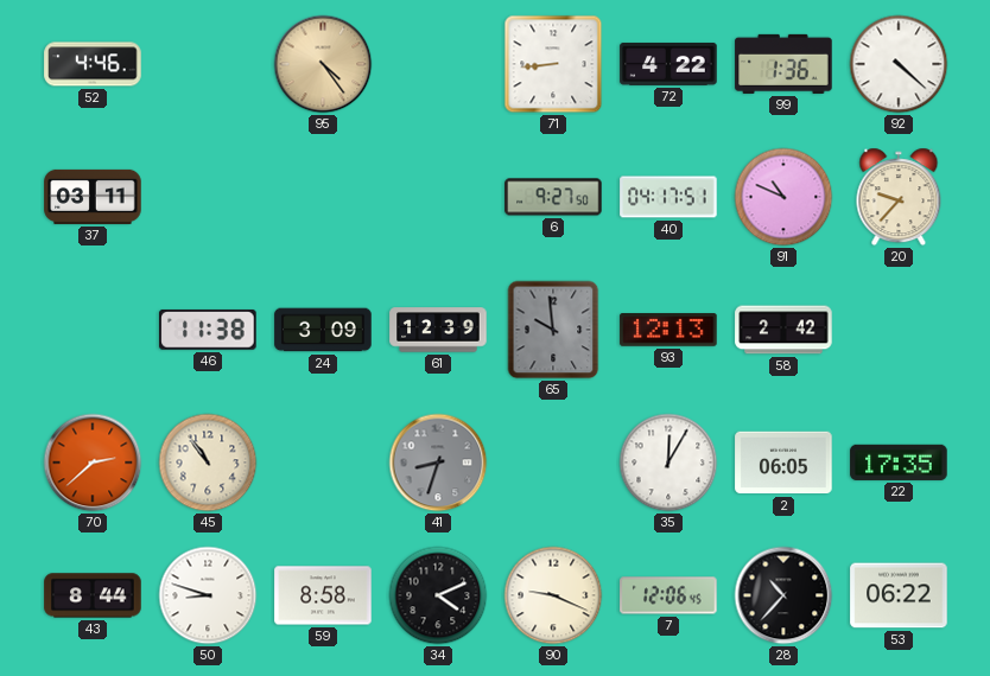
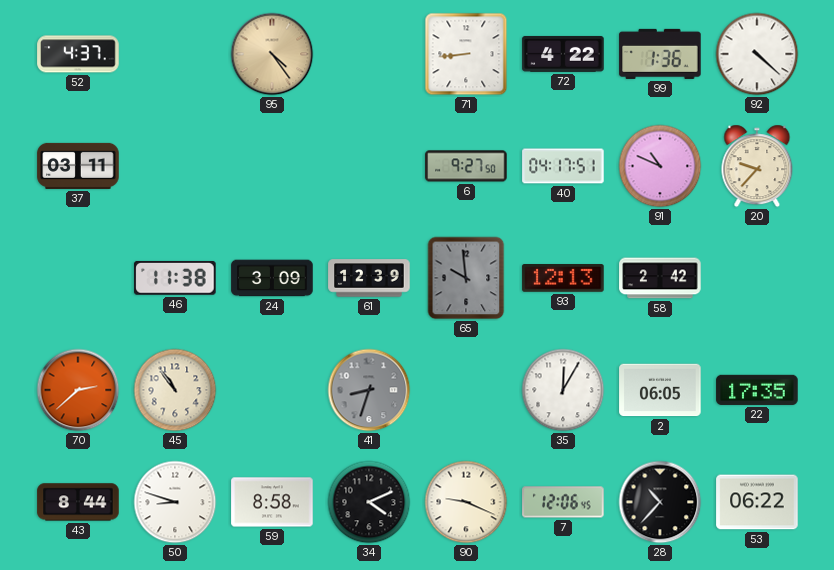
52: 4:46 -> 4:37 (78, 54)
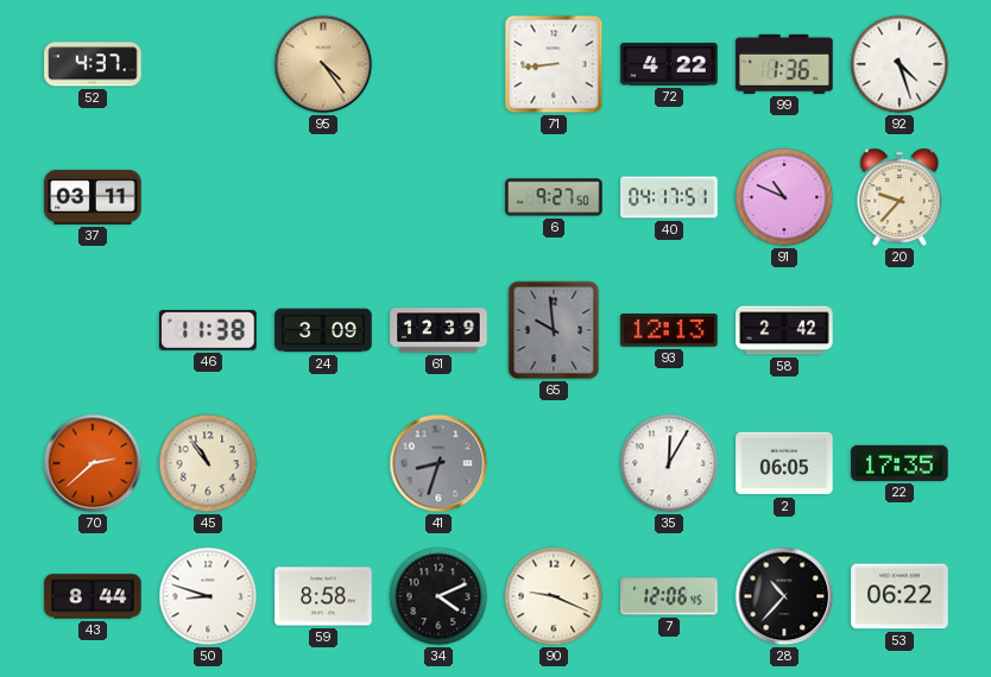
92: 4:22 -> 4:27 (900, 64)
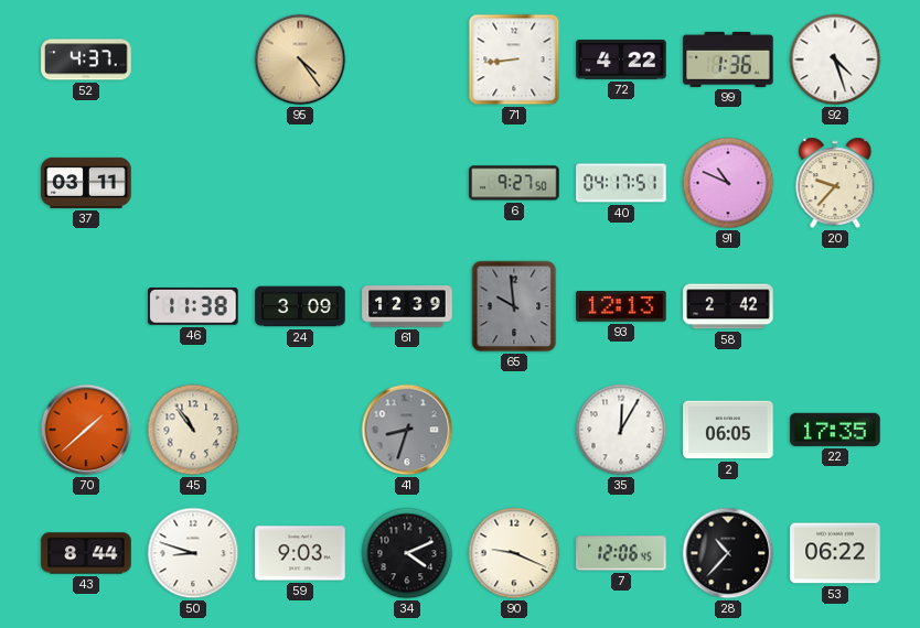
70: 2:38 -> 1:38 (86, 430)
59: 8:58 -> 9:03 (300, 553)
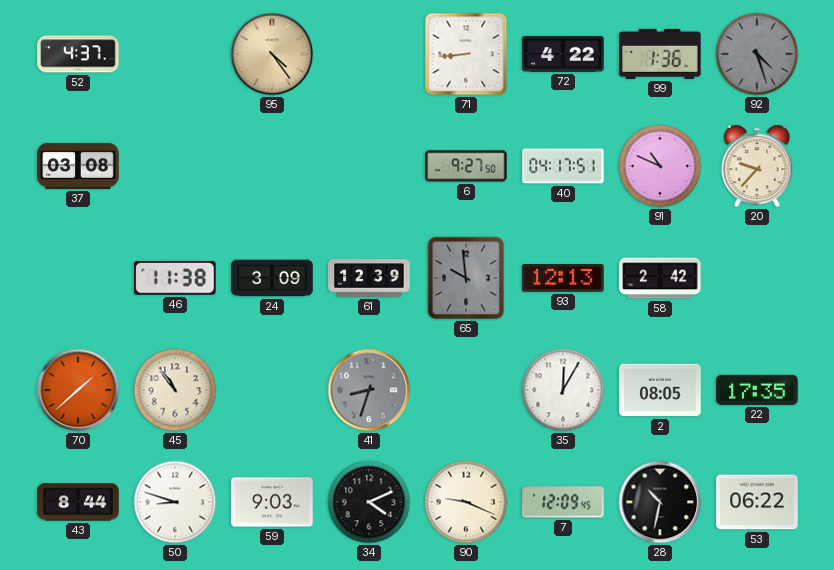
92 dial: white -> grey (757, 54)
37: 03:11 -> 03:08 (78, 166)
2: 06:05 -> 08:05 (660, 390)
7: 12:06 -> 12:09 (563, 502)
28: 10:37 -> 10:32 (660, 502)
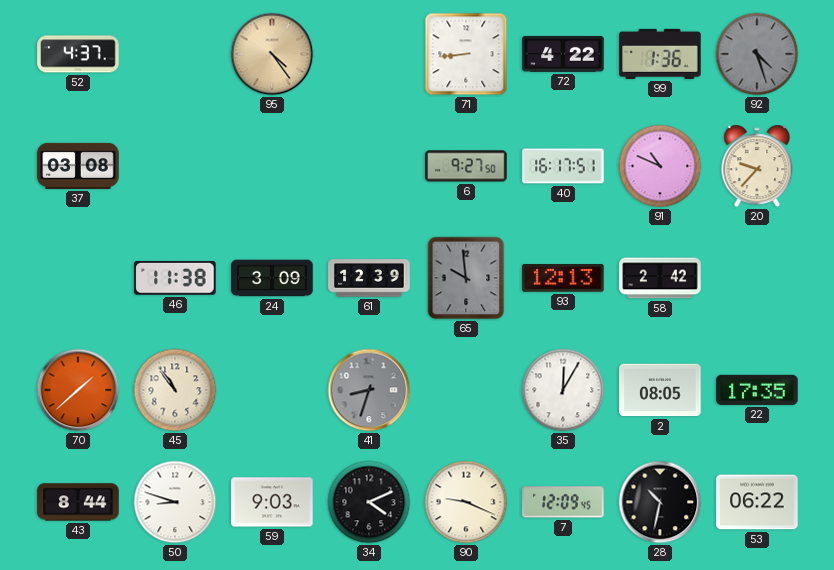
40: 04:17 -> 16:17 (563, 166)
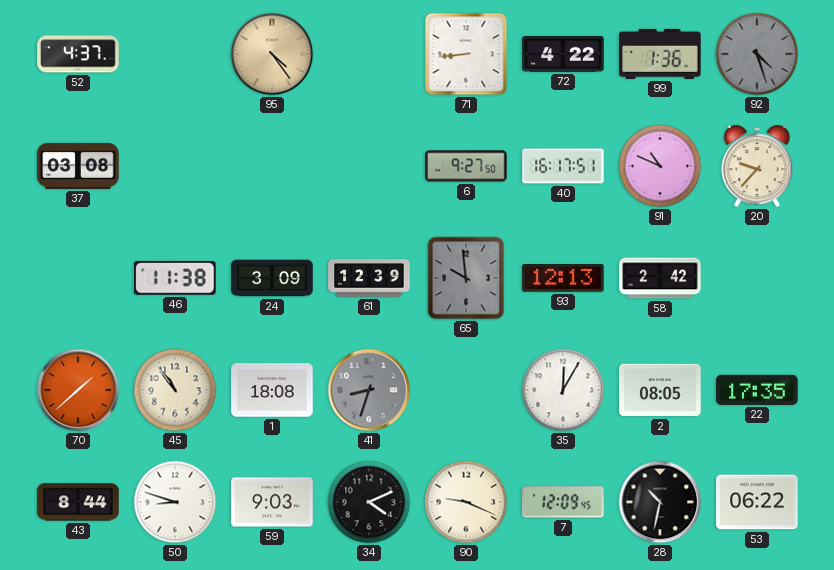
1: none -> 18:08 (272, 390)
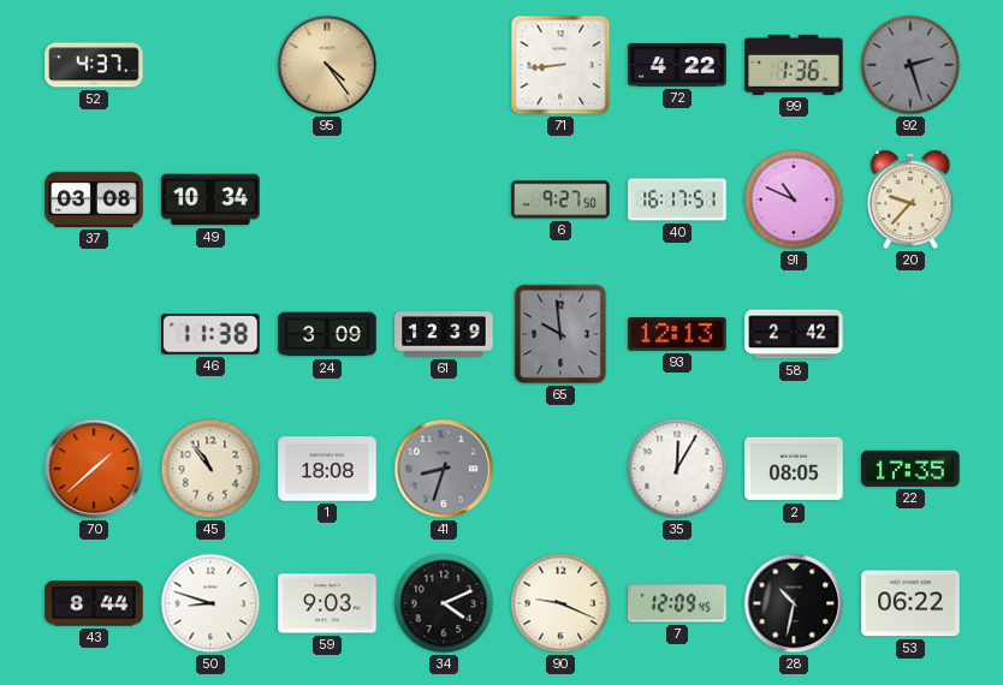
92: 4:27 -> 2:27 (910, 65)
49: none -> 10:34 (210, 199)
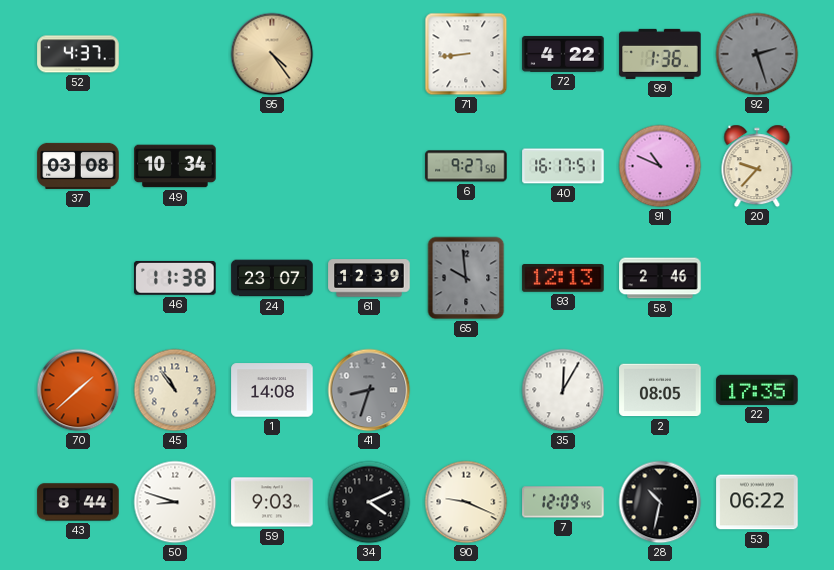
24: 3:09 -> 23:07 (272, 278)
58: 2:42 -> 2:46 (660, 278)
1: 18:08 -> 14:08 (272, 390)
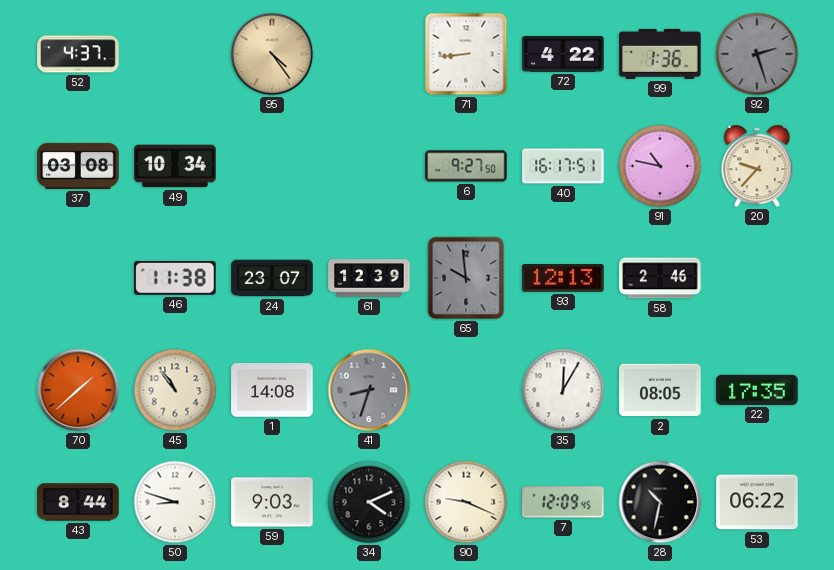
91: 10:49 -> 10:47 (660, 166)
